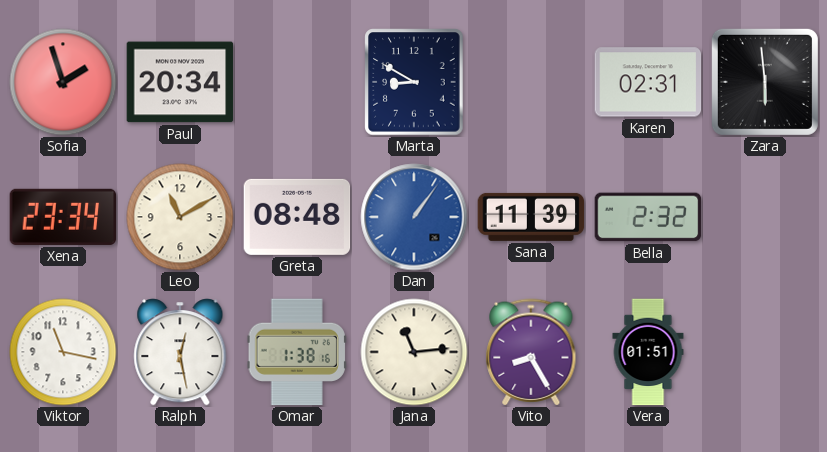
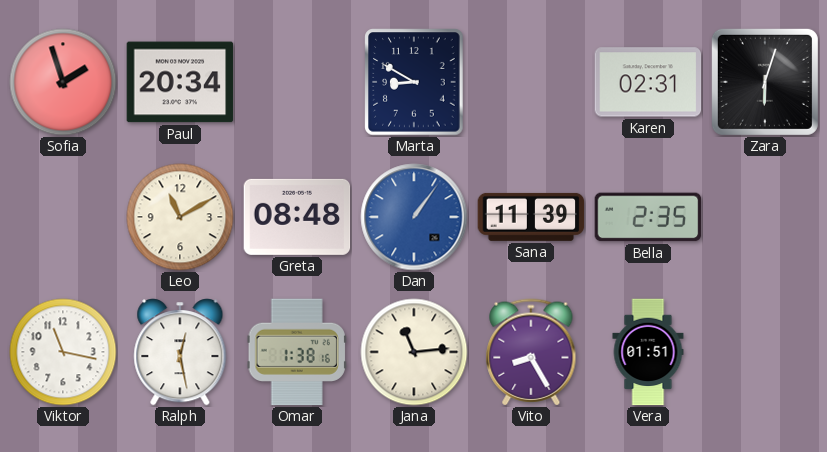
Zara: 5:59 -> 6:03 (765, 82)
Xena: 23:34 -> none (63, 217)
Bella: 2:32 -> 2:35 (648, 217)
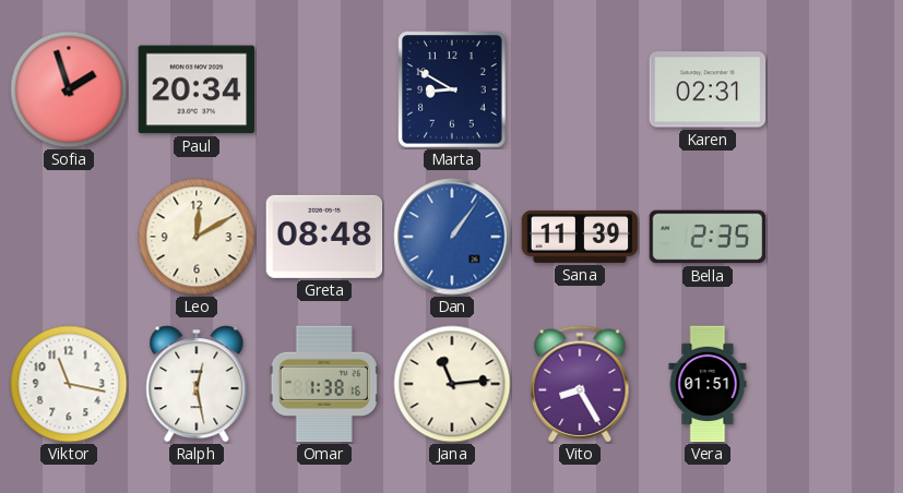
Zara: 6:03 -> none (765, 82)
Leo: 11:10 -> 12:10 (197, 237)
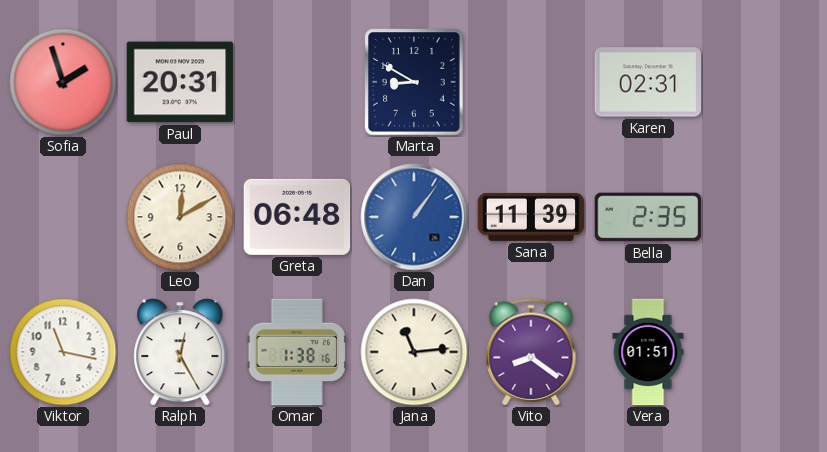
Paul: 20:34 -> 20:31 (180, 82)
Greta: 08:48 -> 06:48 (297, 217)
Ralph: 12:28 -> 12:25 (180, 352)
Vito: 8:25 -> 8:21 (531, 352)
